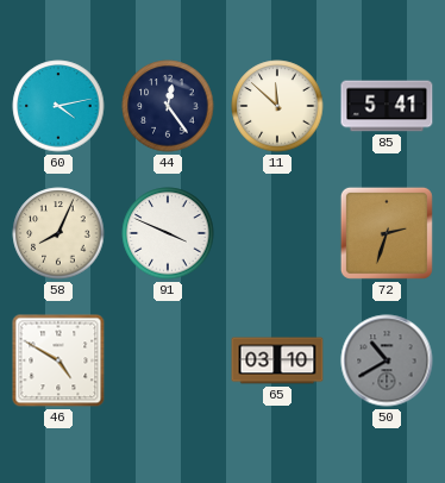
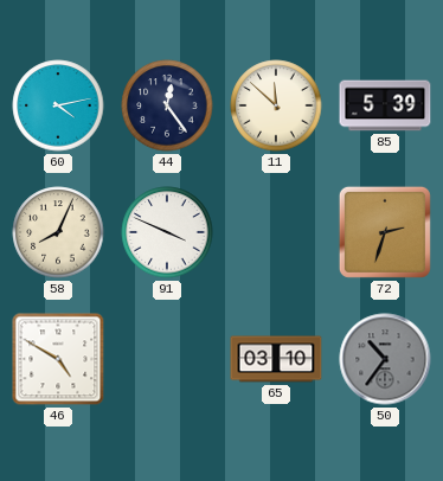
85: 5:41 -> 5:39 (385, 105)
50: 10:40 -> 10:36 (385, 359)
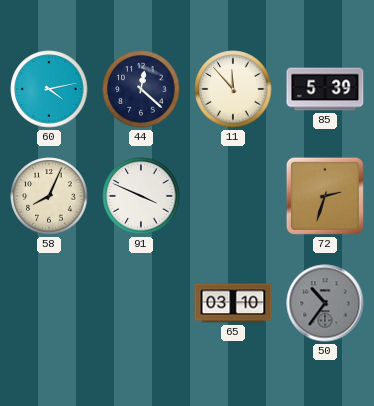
44: 12:24 -> 12:22 (141, 89)
11: 11:52 -> 11:53 (233, 89)
46: 4:50 -> none (58, 359)
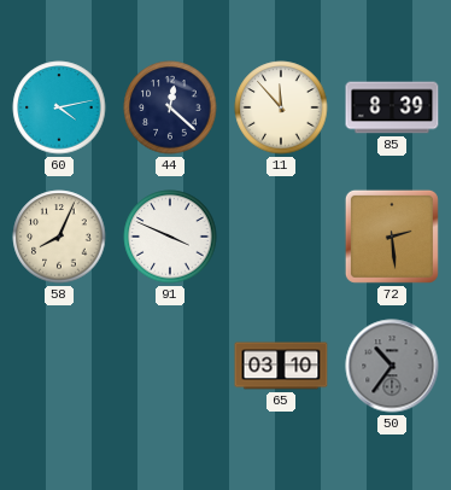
85: 5:39 -> 8:39 (392, 107)
72: 2:33 -> 2:29 (392, 237)
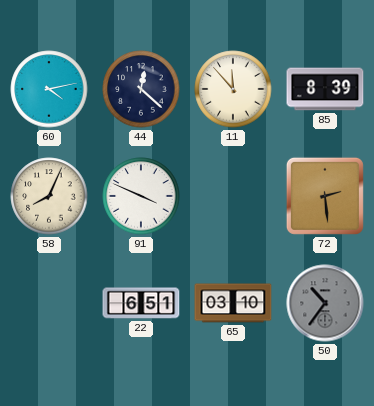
22: none -> 6:51 (141, 303)
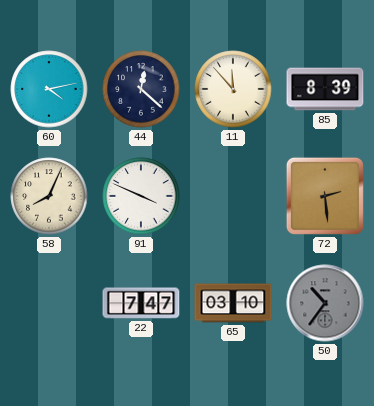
22: 6:51 -> 7:47 (141, 303)
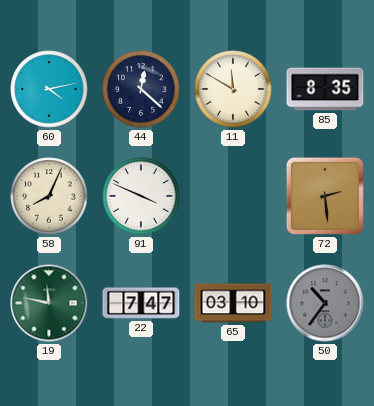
11: 11:53 -> 11:50 (233, 89)
85: 8:39 -> 8:35 (325, 89)
19: none -> 11:47 (49, 303)
